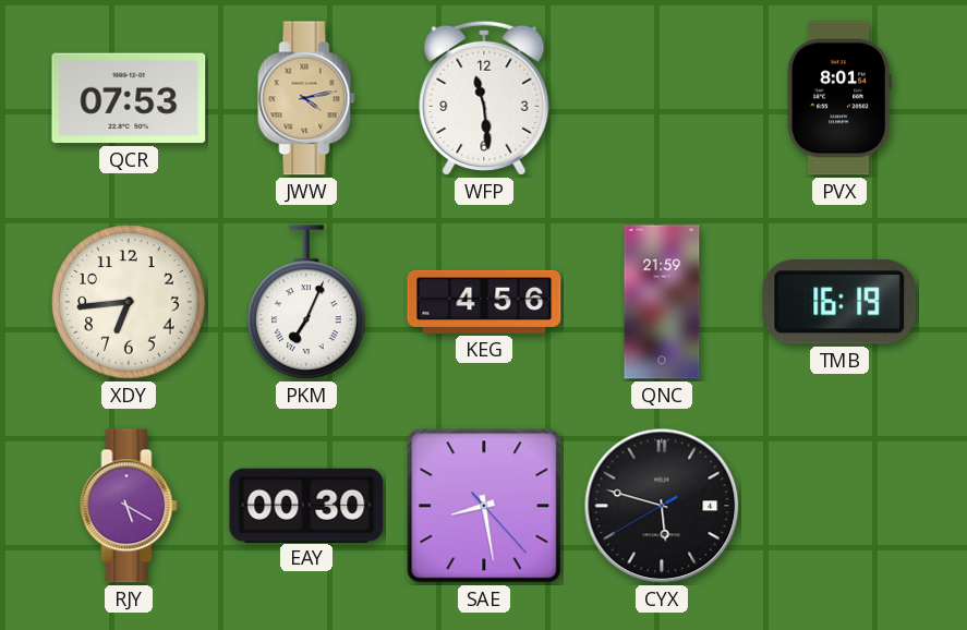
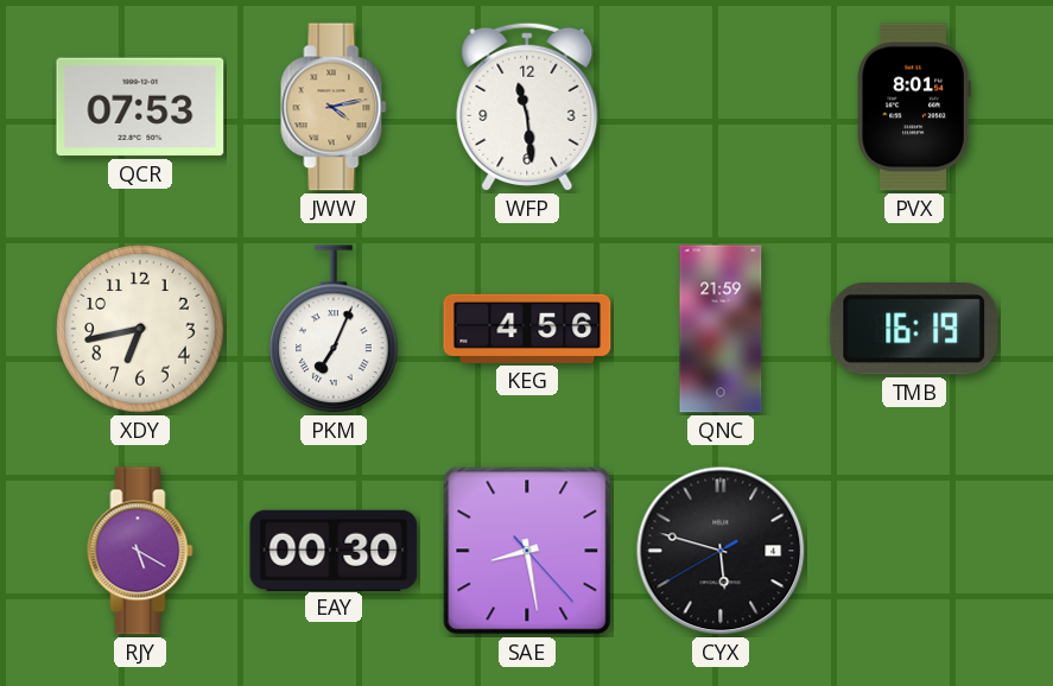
XDY: 6:44 -> 6:43 (140, 329)
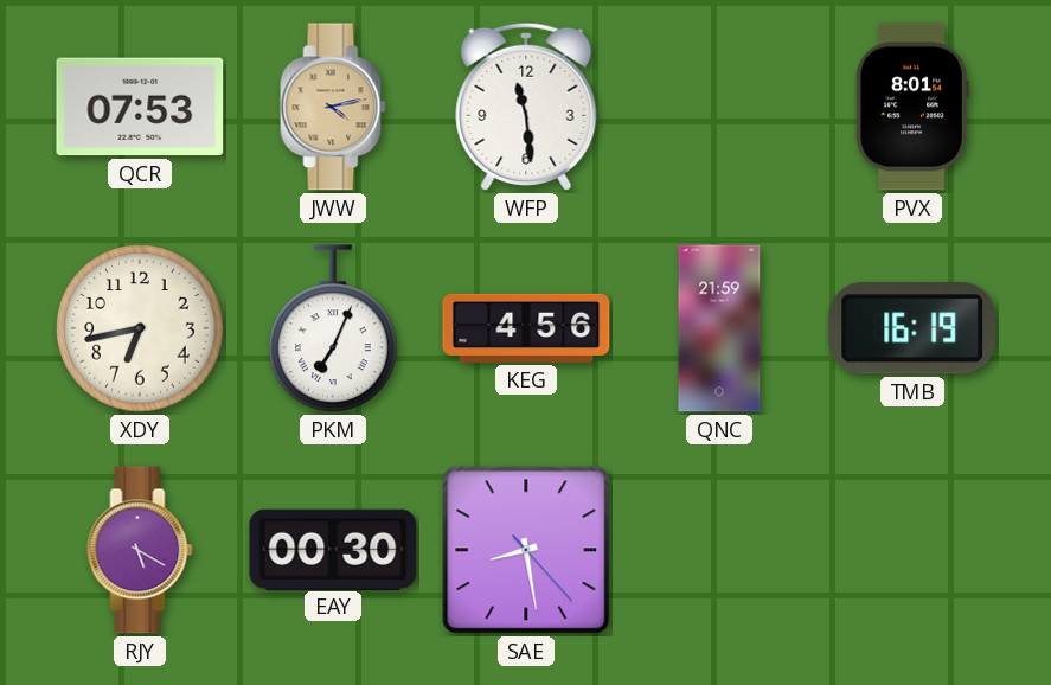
CYX: 5:47 -> none (721, 551)
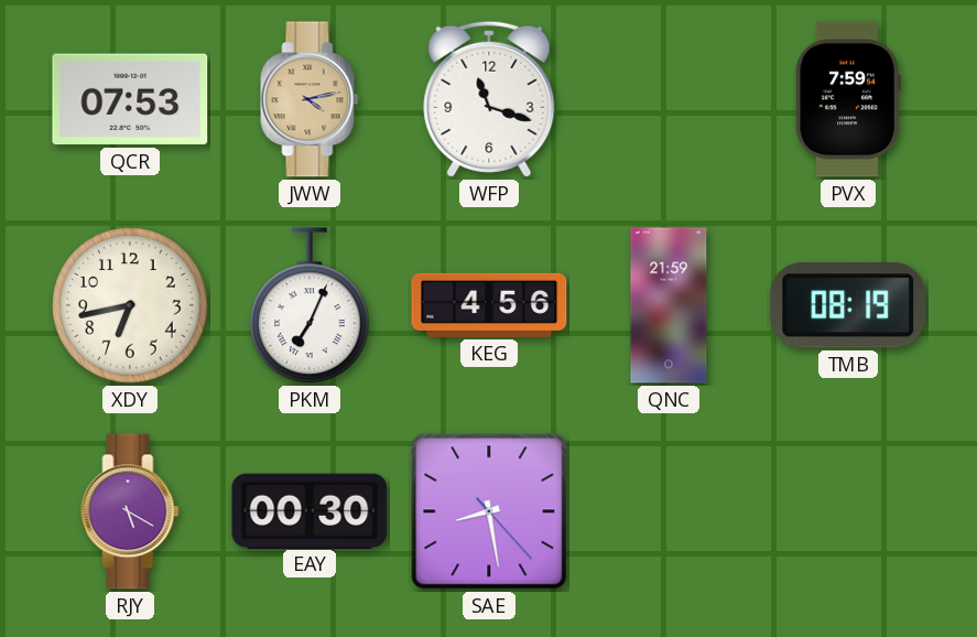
WFP: 11:29 -> 11:18 (489, 99)
PVX: 8:01 -> 7:59 (848, 99)
TMB: 16:19 -> 08:19 (848, 306)
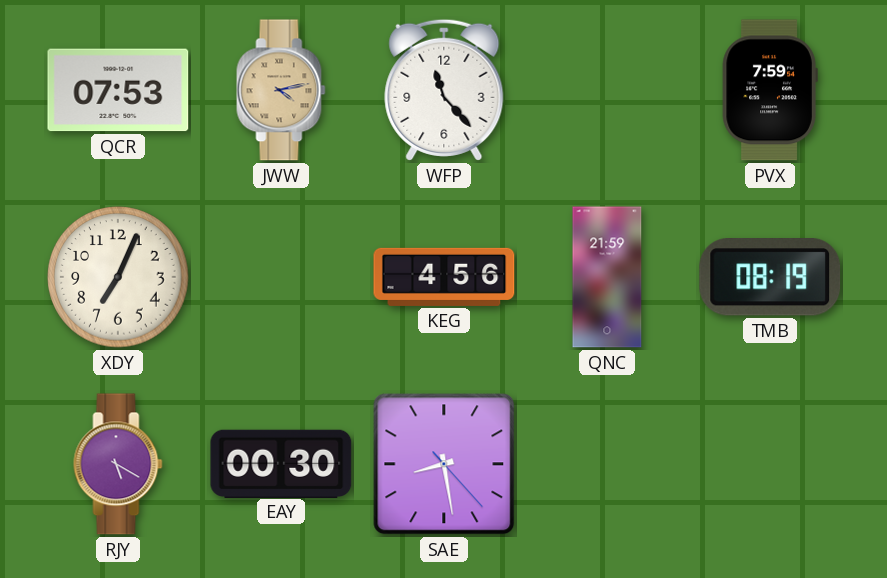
WFP: 11:18 -> 11:23 (444, 90)
XDY: 6:43 -> 7:04 (118, 277)
PKM: 7:04 -> none (310, 305)
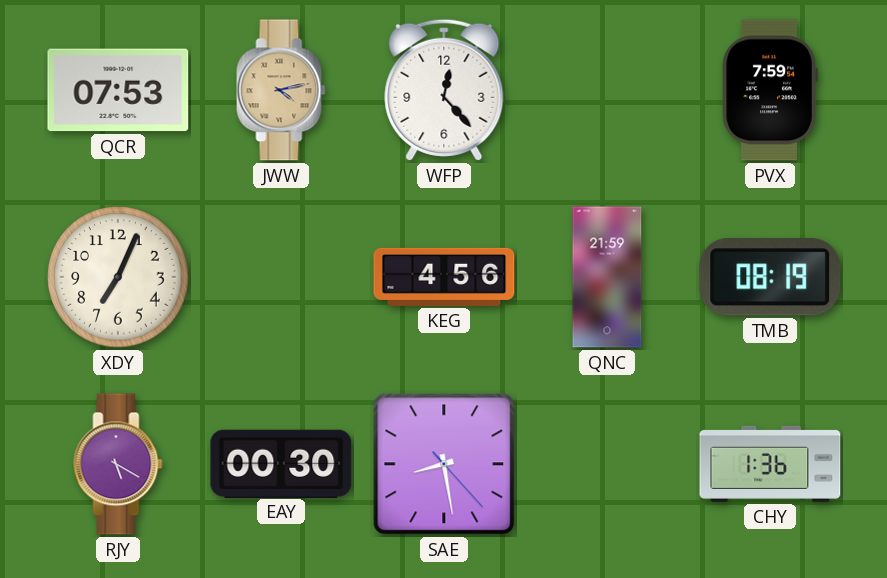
WFP: 11:23 -> 12:23 (444, 90)
CHY: none -> 1:36 (770, 464)
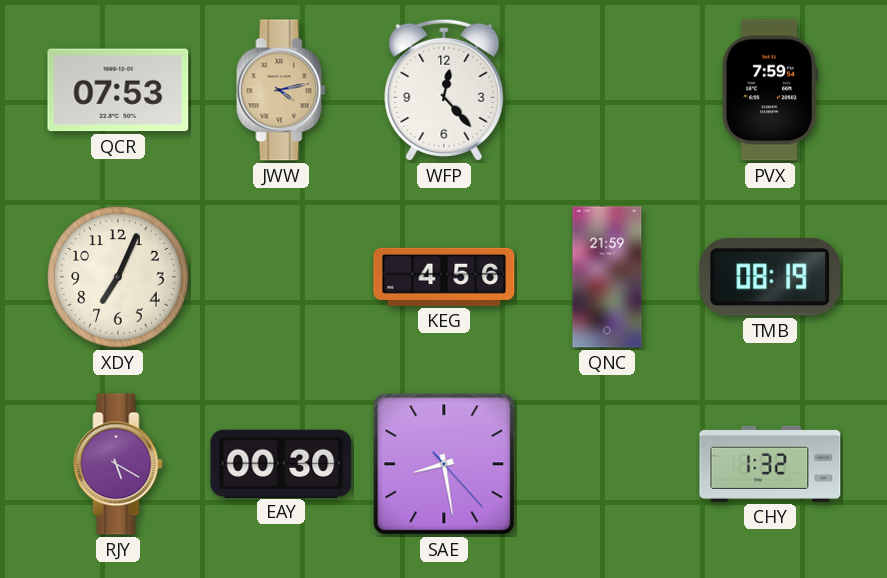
CHY: 1:36 -> 1:32 (770, 464)
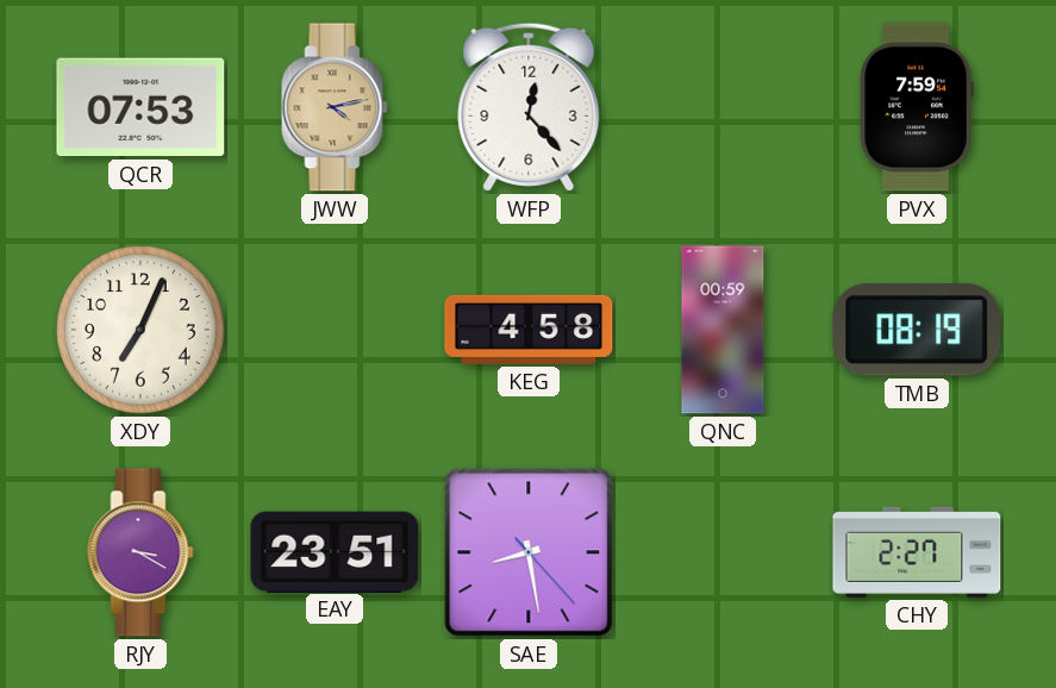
KEG: 4:56 -> 4:58 (529, 330)
QNC: 21:59 -> 00:59 (723, 330)
RJY: 5:20 -> 3:20 (140, 552)
EAY: 00:30 -> 23:51 (335, 551)
CHY: 1:32 -> 2:27 (917, 552)
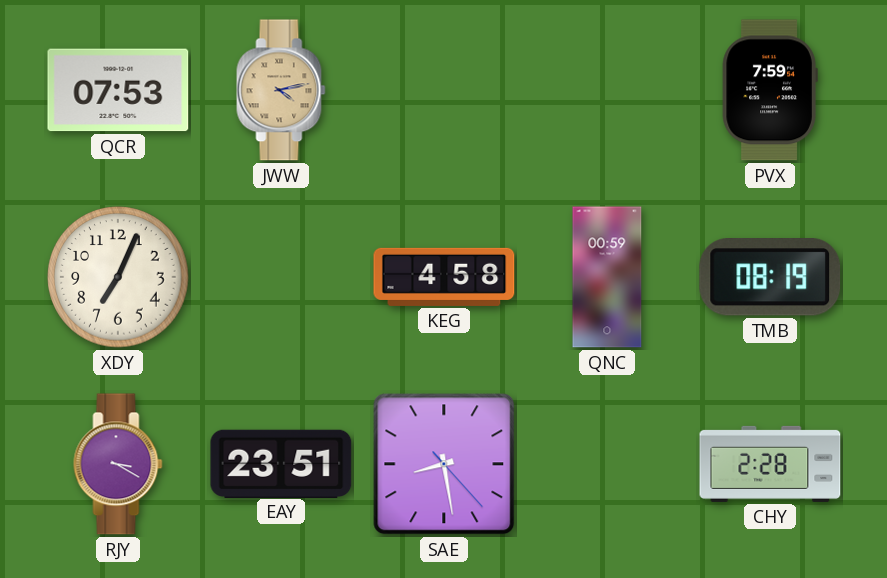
WFP: 12:23 -> none (529, 107)
CHY: 2:27 -> 2:28 (770, 464)
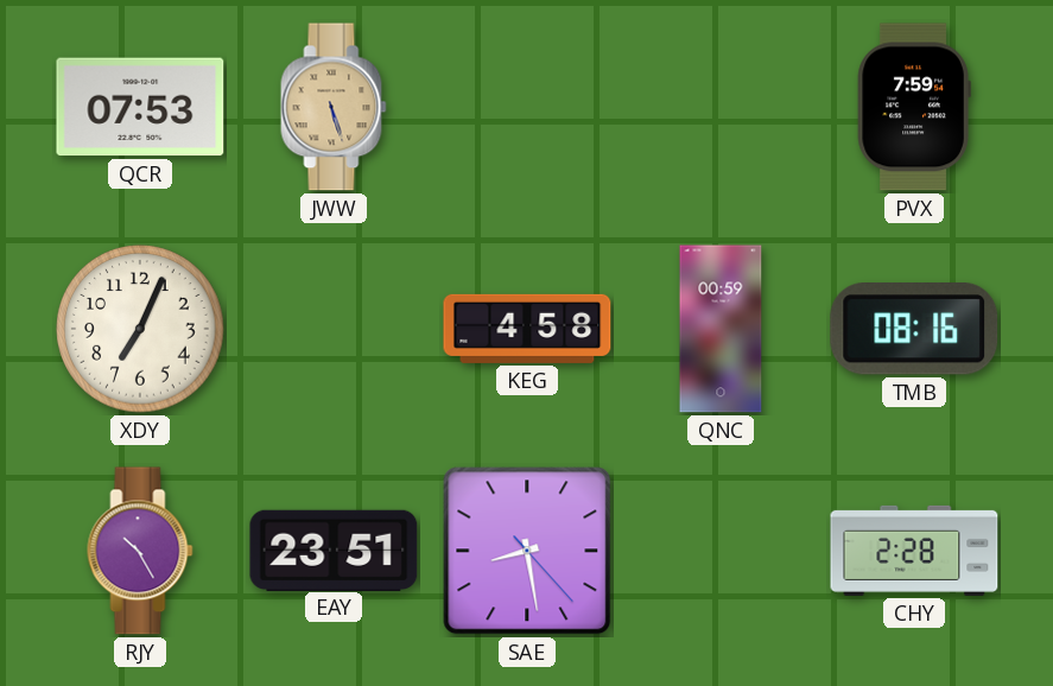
JWW: 4:13 -> 5:27 (334, 107)
TMB: 08:19 -> 08:16 (914, 330)
RJY: 3:20 -> 10:25 (140, 551)
